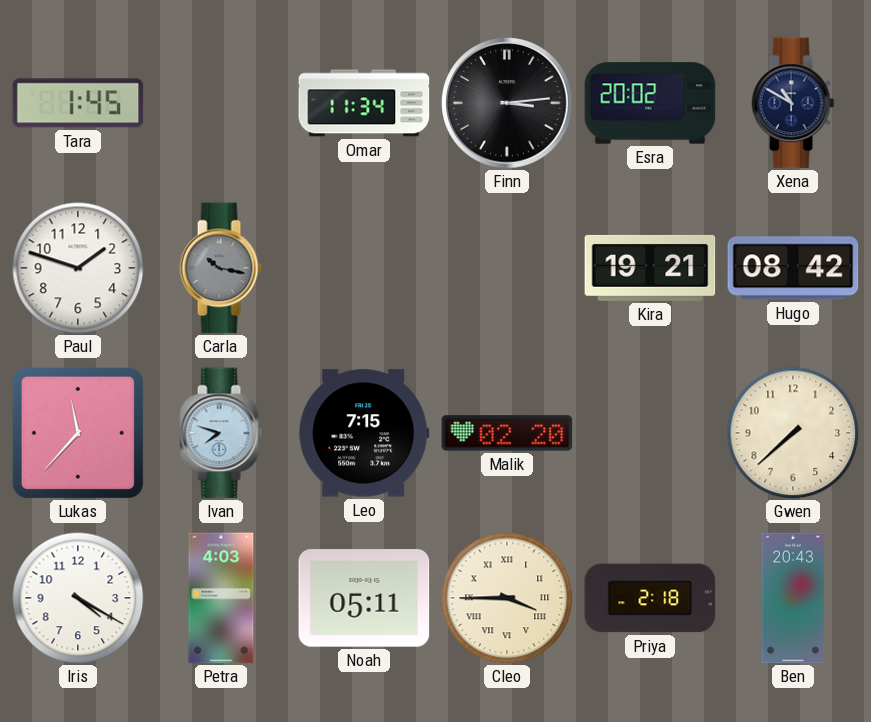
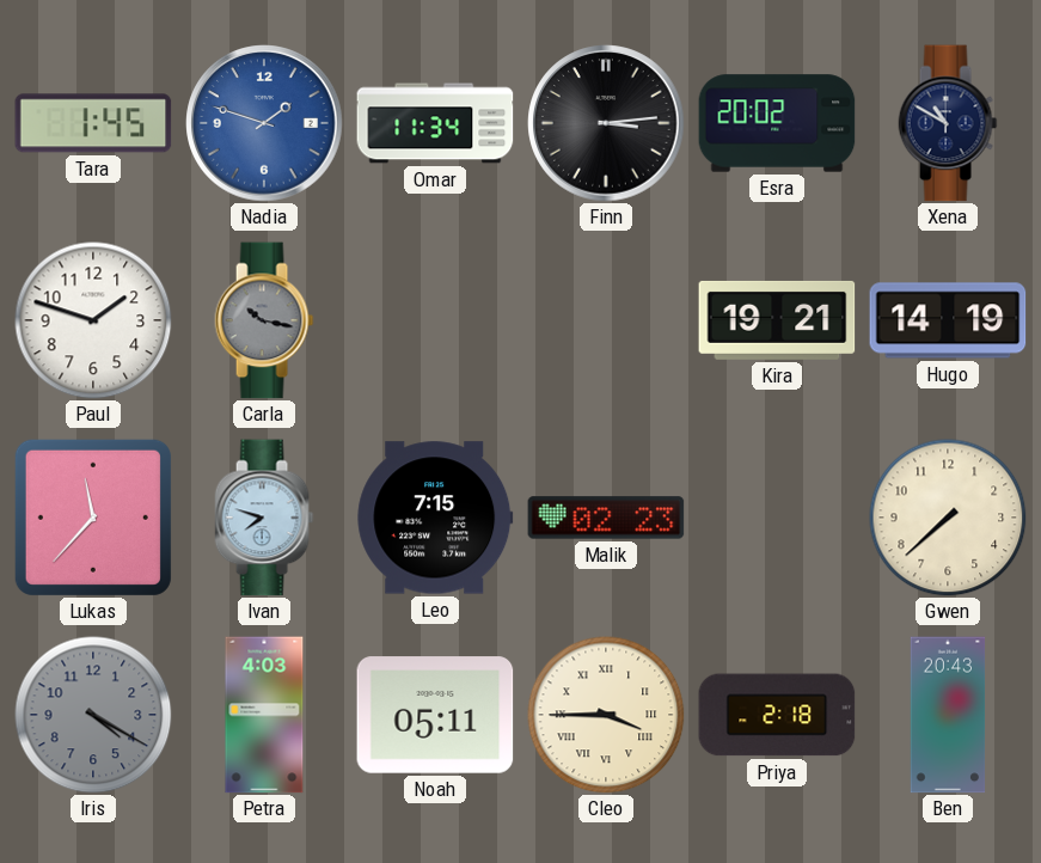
Nadia: none -> 1:48 (264, 123)
Hugo: 08:42 -> 14:19 (948, 320)
Malik: 02:20 -> 02:23 (606, 518)
Iris dial: white -> grey (93, 715)
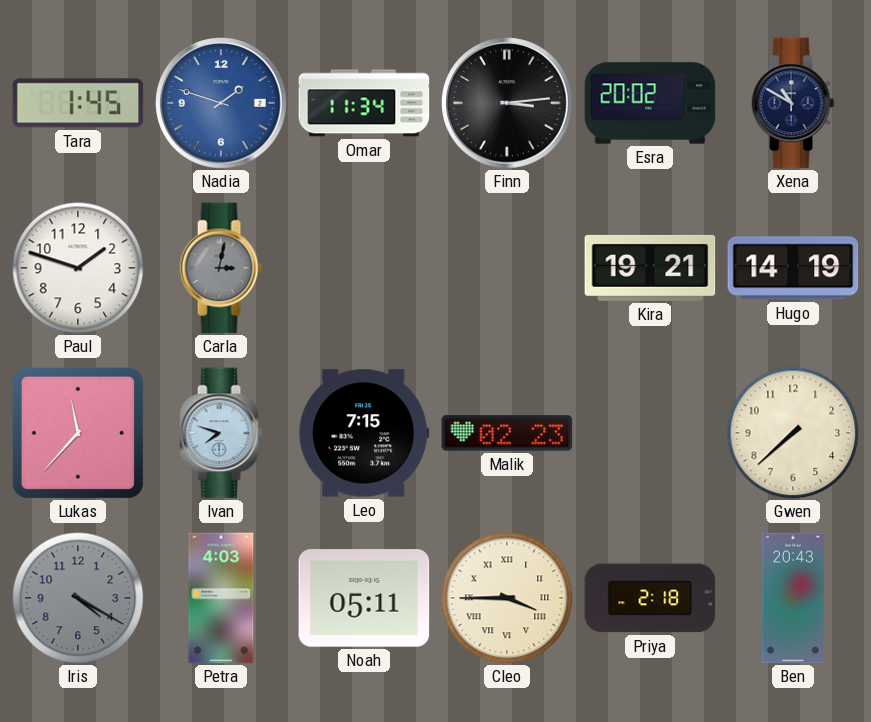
Carla: 10:17 -> 3:02 (221, 268)
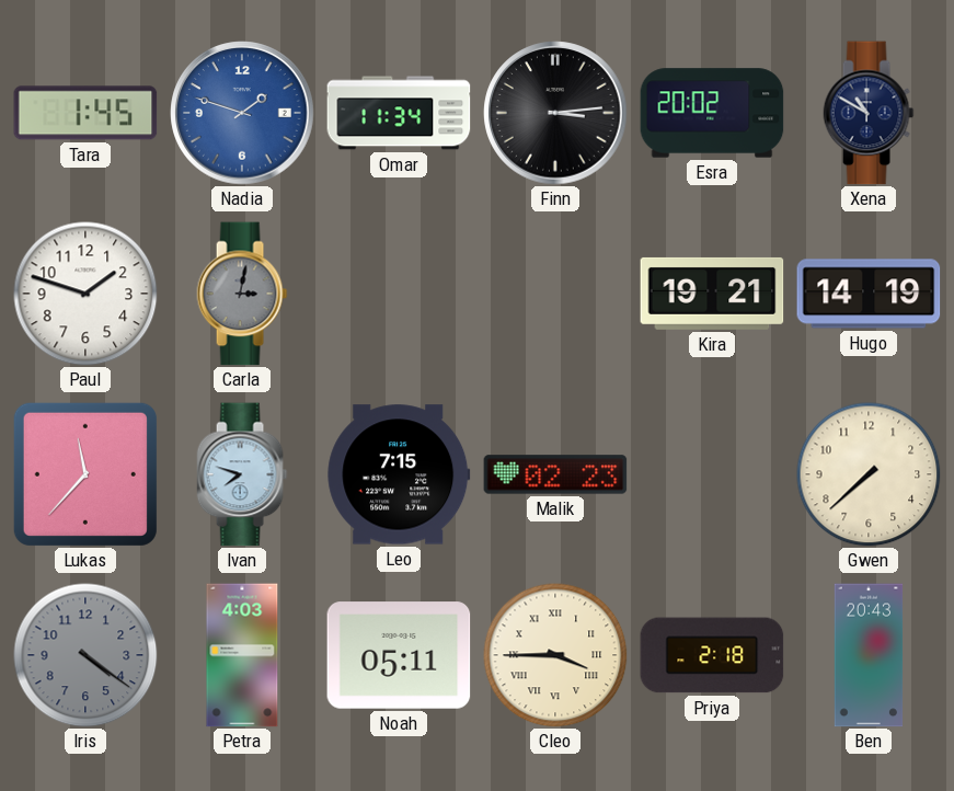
Iris: 4:20 -> 4:21 (85, 655)
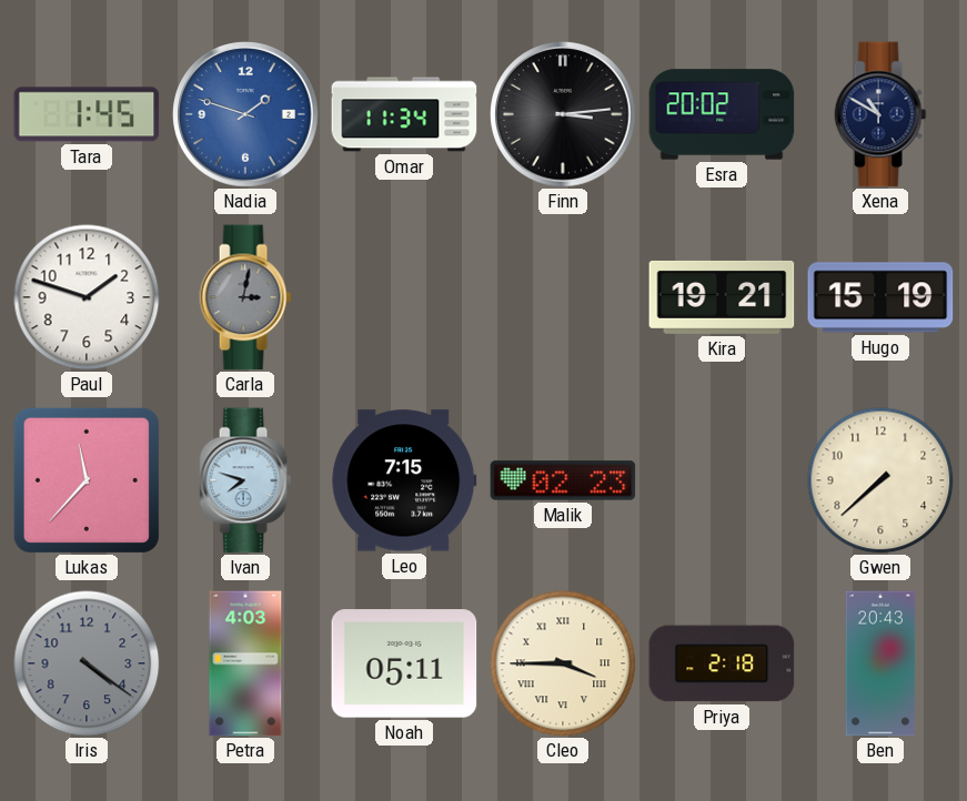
Hugo: 14:19 -> 15:19 (880, 297)
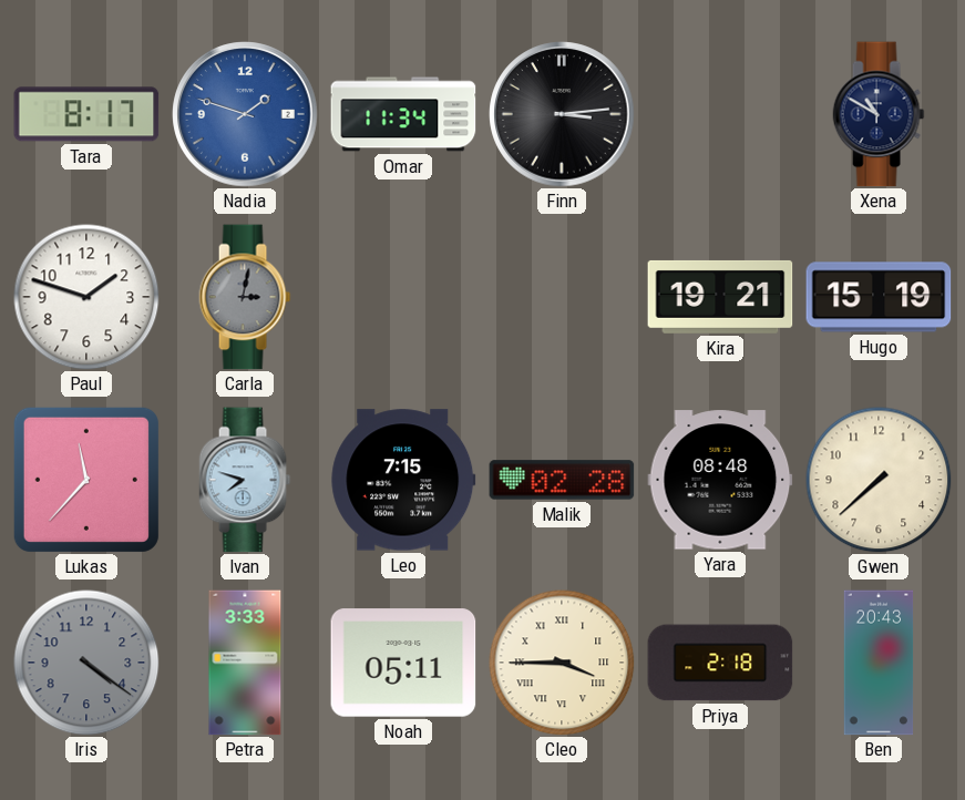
Tara: 1:45 -> 8:17 (86, 114)
Esra: 20:02 -> none (722, 114)
Malik: 02:23 -> 02:28 (562, 480)
Yara: none -> 08:48 (720, 480)
Petra: 4:03 -> 3:33 (245, 663)
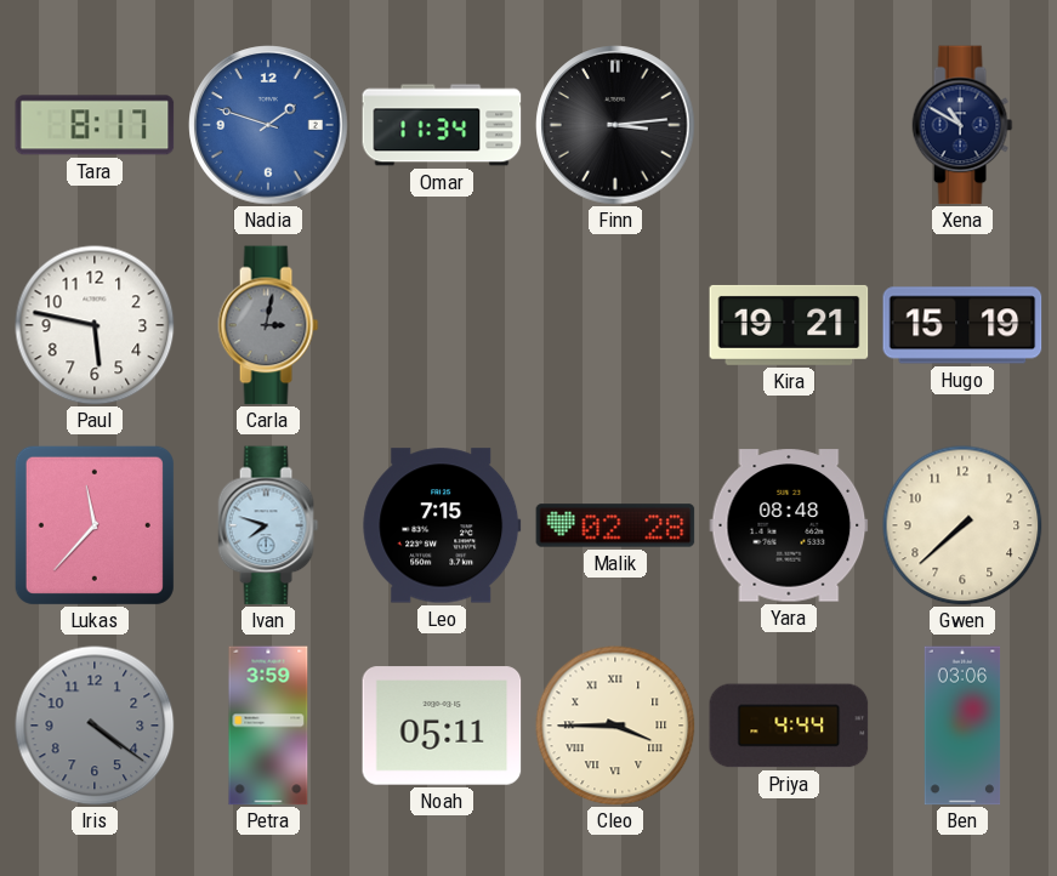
Paul: 1:48 -> 5:47 (95, 325)
Petra: 3:33 -> 3:59 (268, 726)
Priya: 2:18 -> 4:44 (789, 726)
Ben: 20:43 -> 03:06 (962, 726)
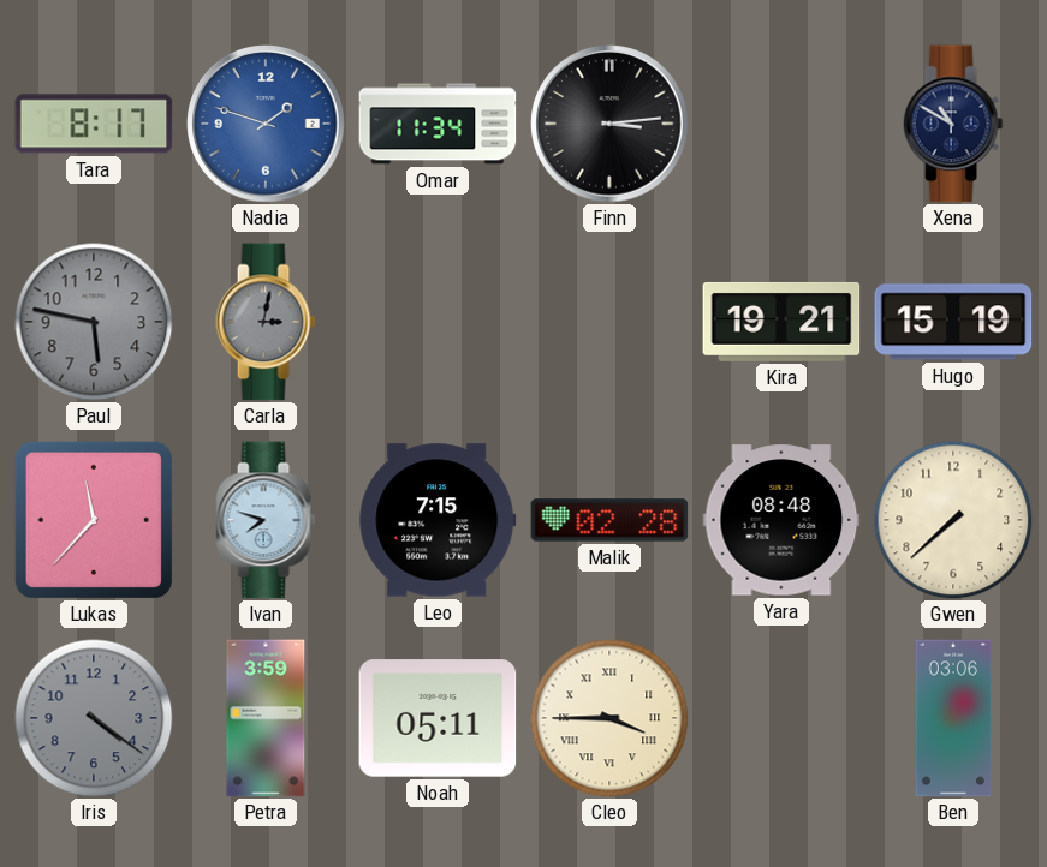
Paul dial: white -> grey (94, 322)
Priya: 4:44 -> none (789, 726)
